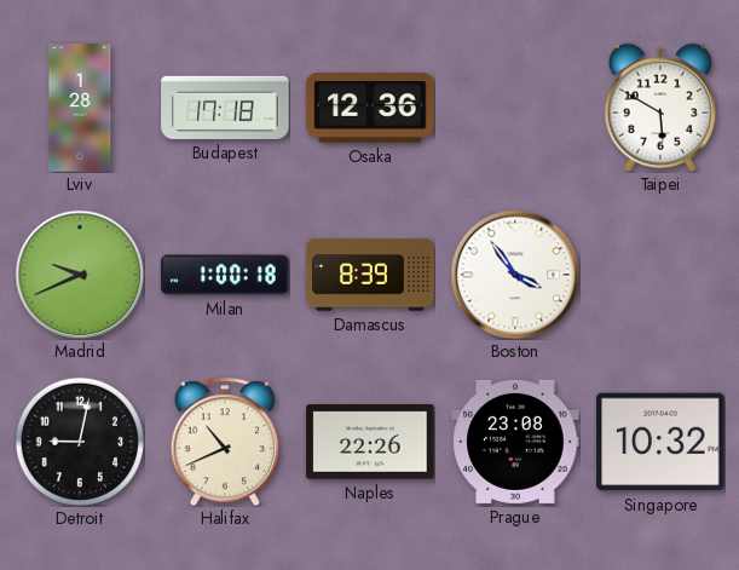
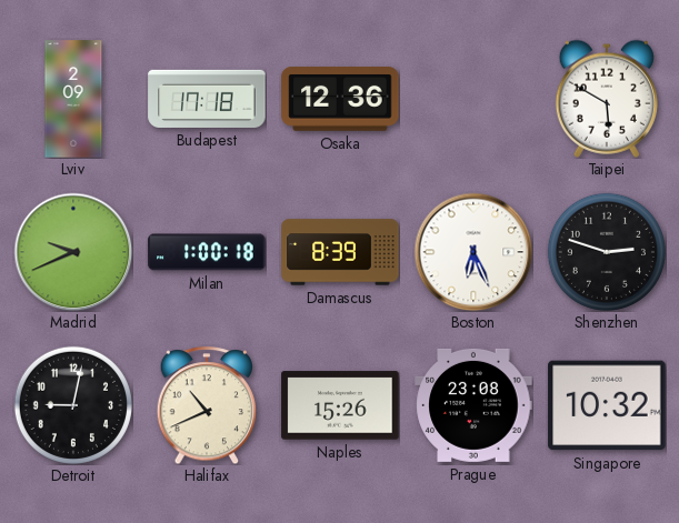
Lviv: 1:28 -> 2:09 (73, 99)
Boston: 3:54 -> 6:26 (473, 252)
Shenzhen: none -> 2:48 (607, 252)
Naples: 22:26 -> 15:26 (340, 405)
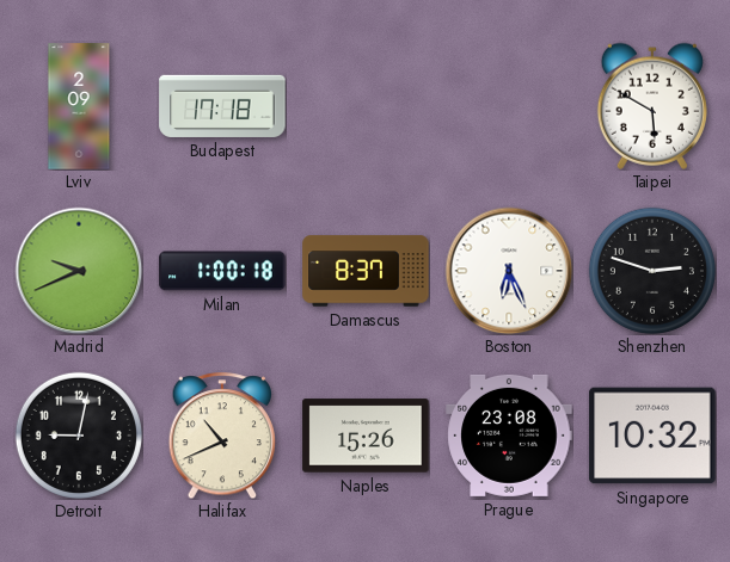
Osaka: 12:36 -> none (340, 99)
Damascus: 8:39 -> 8:37 (366, 271)
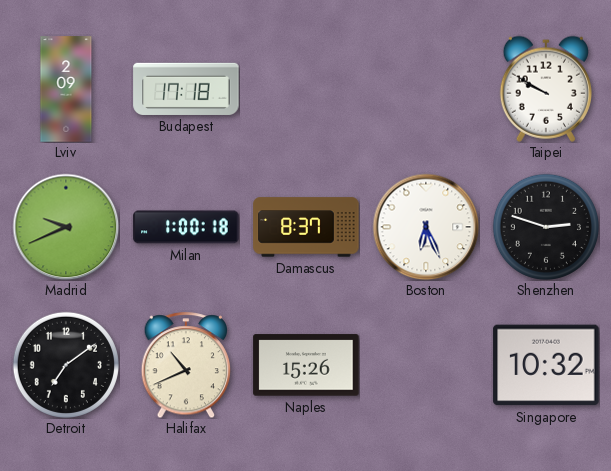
Taipei: 5:50 -> 9:50 (546, 89)
Detroit: 9:02 -> 7:09 (66, 365)
Prague: 23:08 -> none (509, 436)
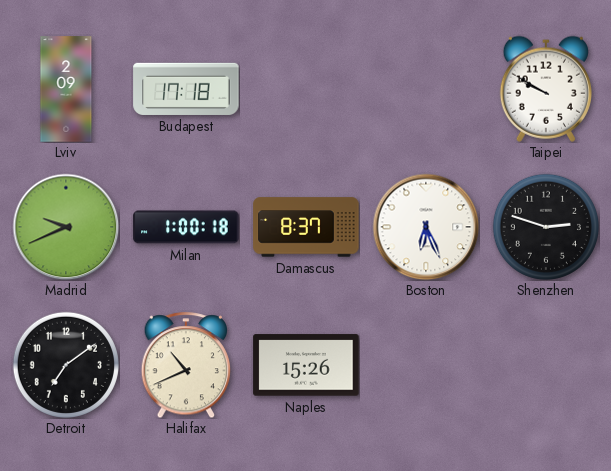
Singapore: 10:32 -> none (546, 365)
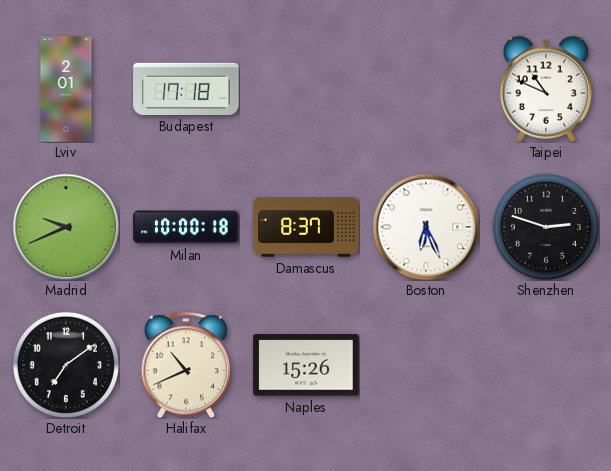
Lviv: 2:09 -> 2:01 (66, 89)
Taipei: 9:50 -> 10:49 (546, 89)
Milan: 1:00 -> 10:00 (186, 227)
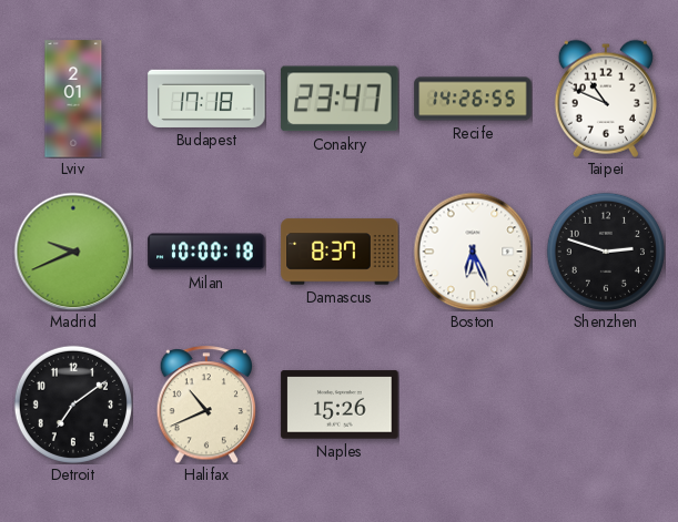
Conakry: none -> 23:47 (340, 99)
Recife: none -> 14:26 (473, 99)
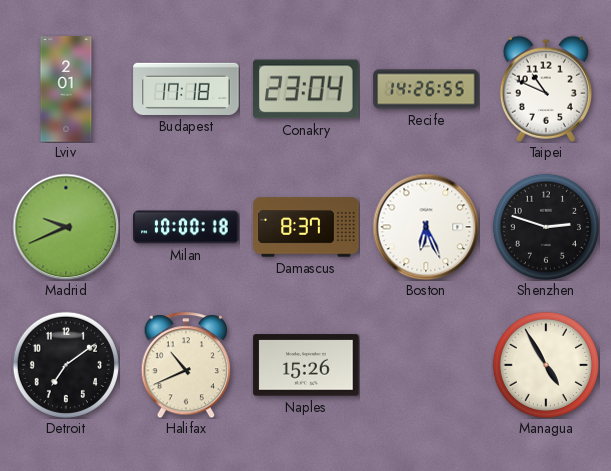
Conakry: 23:47 -> 23:04 (306, 89)
Managua: none -> 4:55 (546, 365)
